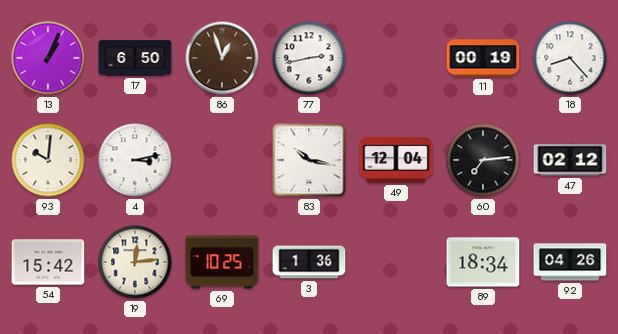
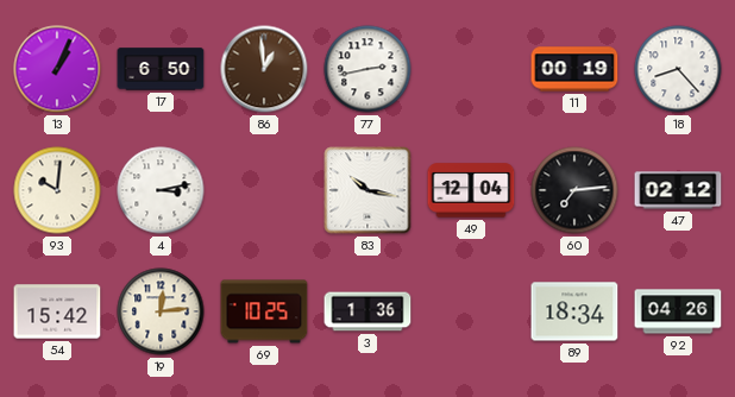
86: 12:57 -> 12:59 (264, 69)
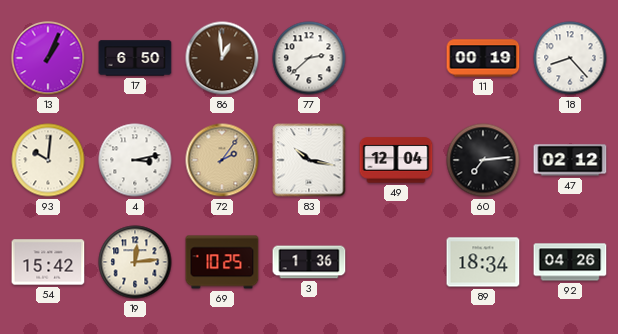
77: 2:43 -> 2:38 (309, 58)
72: none -> 2:06 (222, 160)
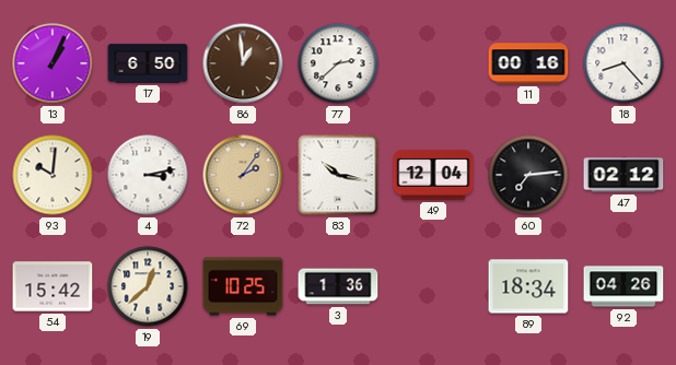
11: 00:19 -> 00:16 (528, 63)
19: 12:14 -> 12:38 (148, 286)
